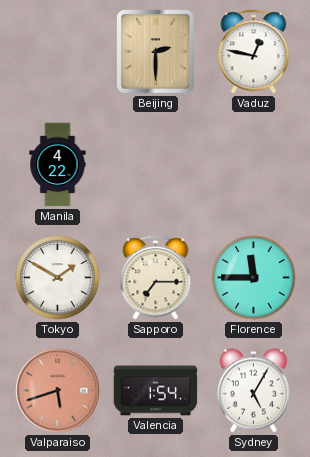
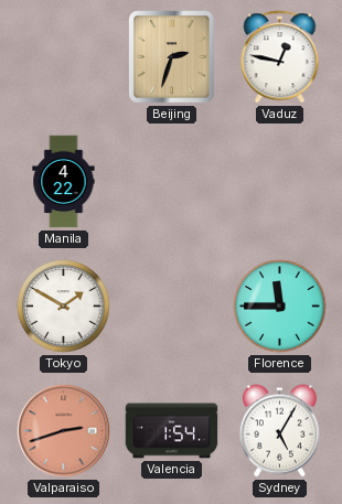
Beijing: 2:30 -> 2:33 (172, 57)
Sapporo: 7:15 -> none (156, 278)
Valparaiso: 5:42 -> 2:42 (64, 431)
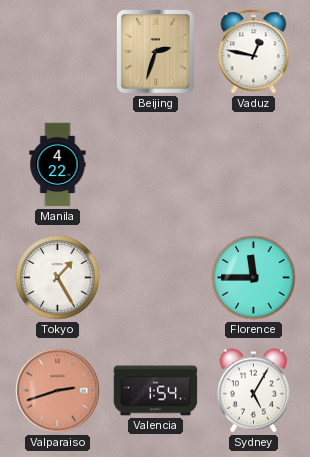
Tokyo: 1:50 -> 1:25 (58, 278)
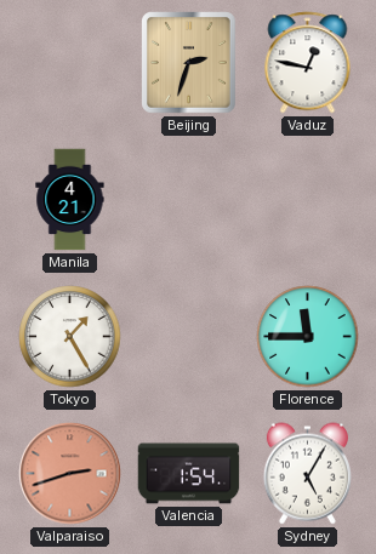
Manila: 4:22 -> 4:21 (70, 200)
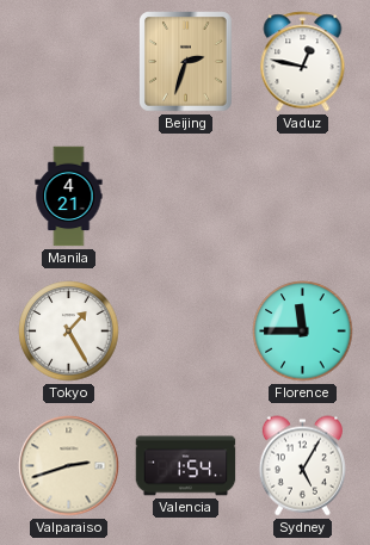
Valparaiso dial: salmon -> cream (69, 466)
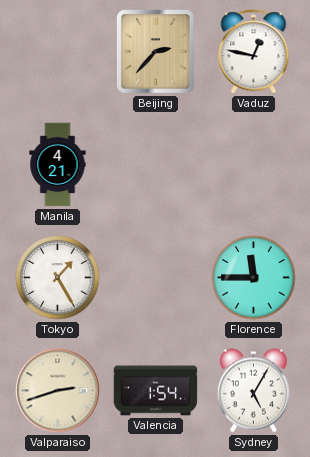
Beijing: 2:33 -> 2:37 (156, 52)
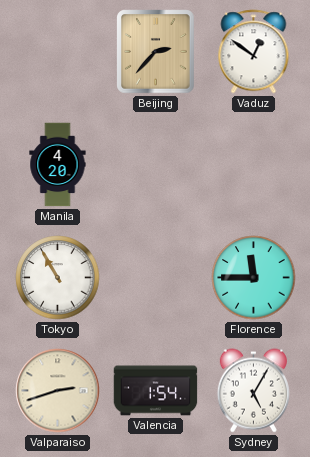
Vaduz: 12:47 -> 12:51 (254, 52)
Manila: 4:21 -> 4:20 (58, 165)
Tokyo: 1:25 -> 10:55 (58, 278)
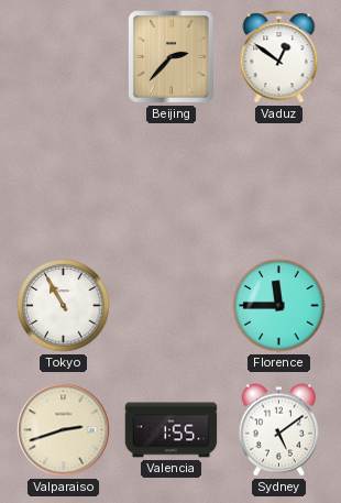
Manila: 4:20 -> none (58, 165)
Valencia: 1:54 -> 1:55 (172, 430)
Sydney: 5:05 -> 5:09 (278, 430)
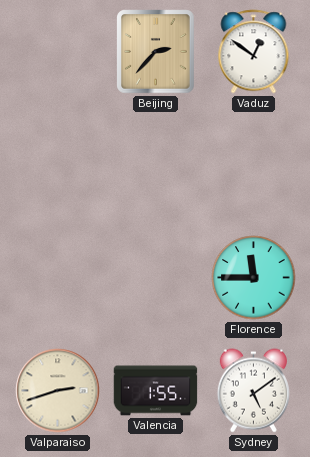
Tokyo: 10:55 -> none (64, 306)
